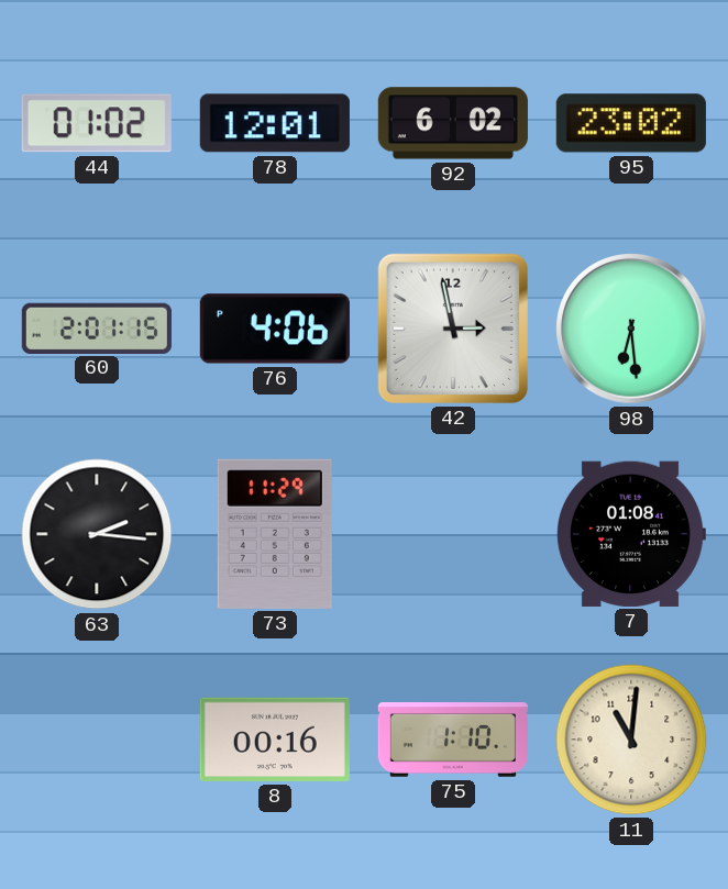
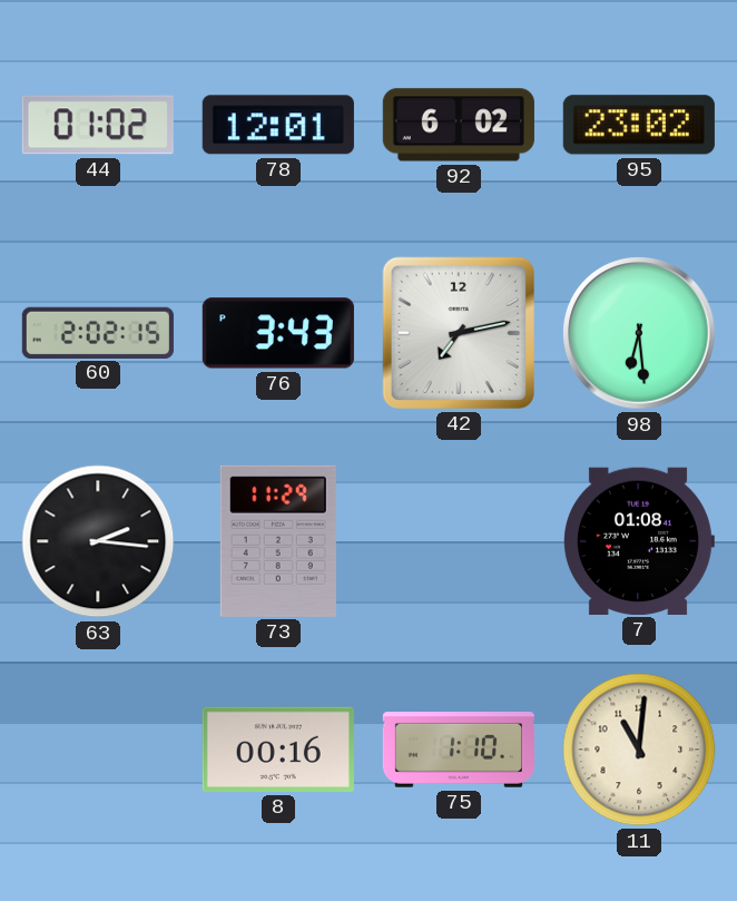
60: 2:01 -> 2:02 (98, 332)
76: 4:06 -> 3:43 (278, 333)
42: 2:58 -> 7:13 (459, 333)
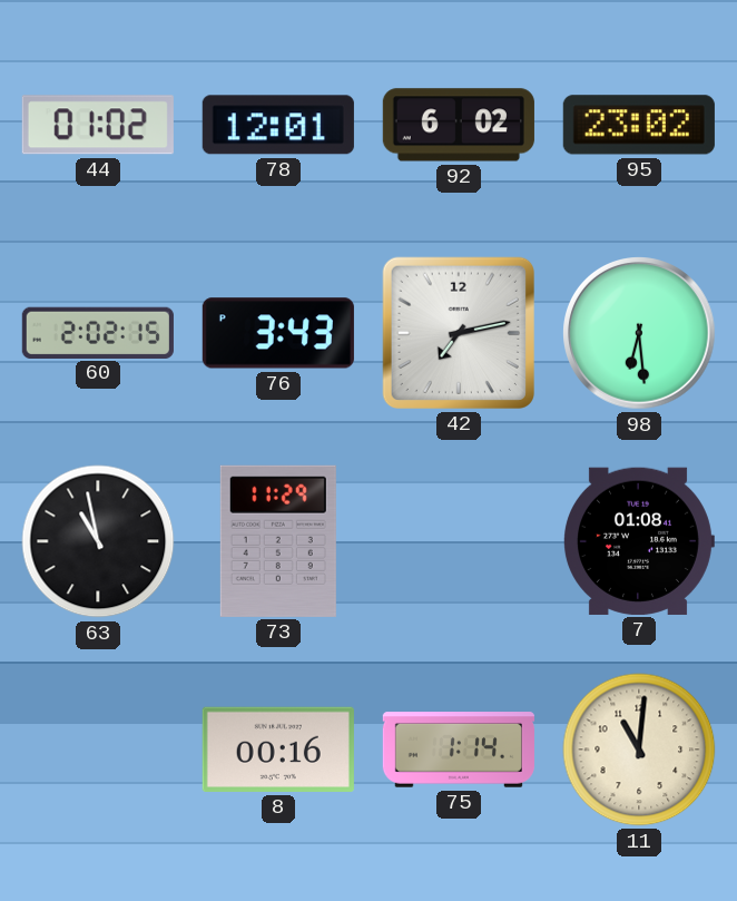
63: 2:16 -> 10:58 (98, 541)
75: 1:10 -> 1:14 (459, 750)
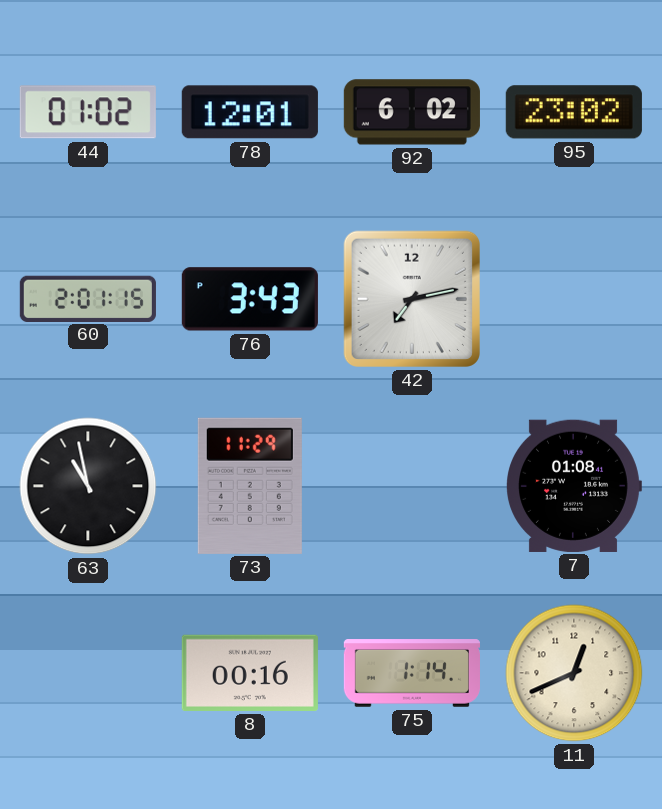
60: 2:02 -> 2:01 (88, 298)
98: 6:29 -> none (640, 334)
11: 11:01 -> 12:41 (574, 673)
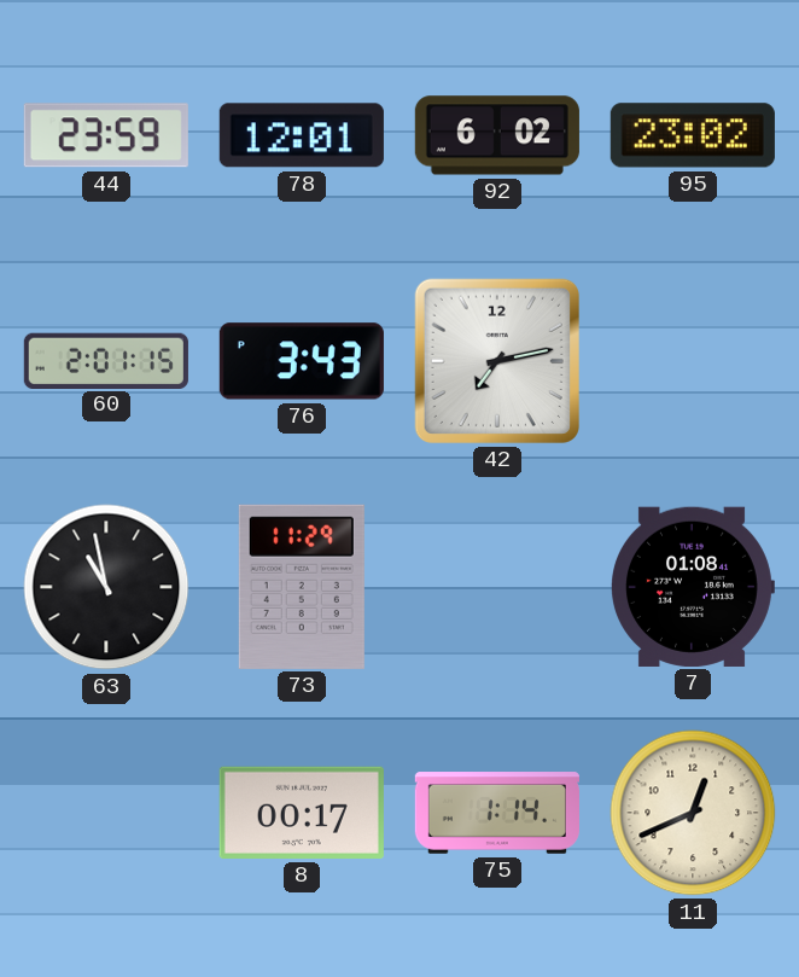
44: 01:02 -> 23:59 (106, 135)
8: 00:16 -> 00:17 (302, 813)
